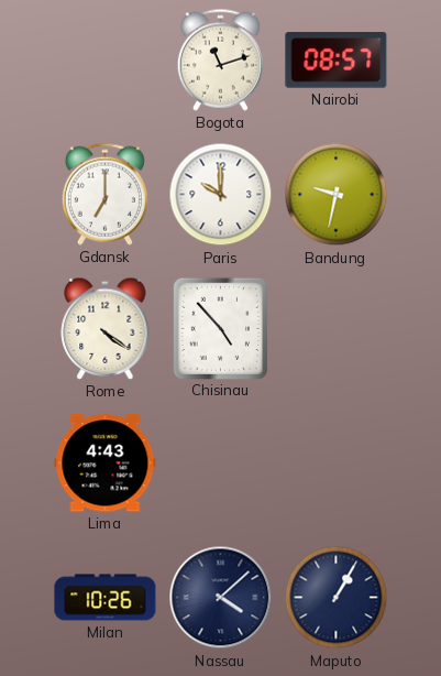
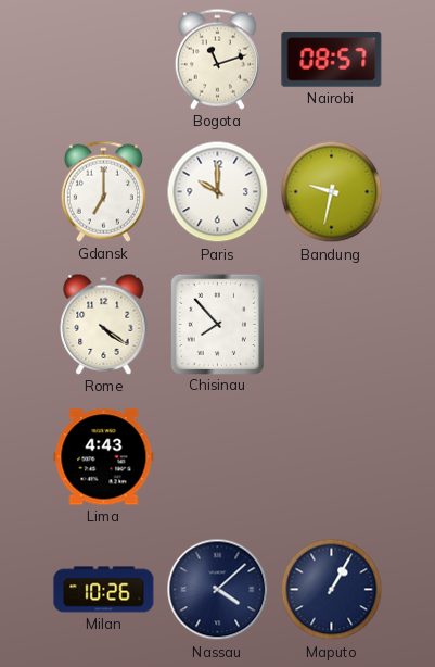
Chisinau: 4:53 -> 7:53 (217, 324)
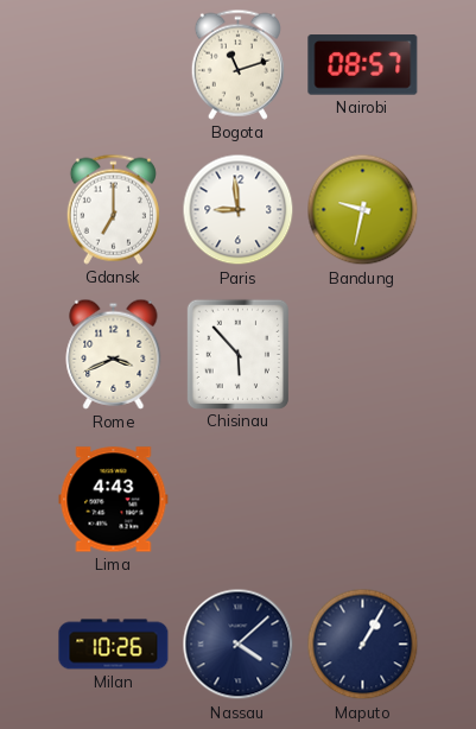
Paris: 10:00 -> 8:59 (239, 210)
Rome: 4:21 -> 3:41 (114, 354)
Chisinau: 7:53 -> 5:53 (237, 354)
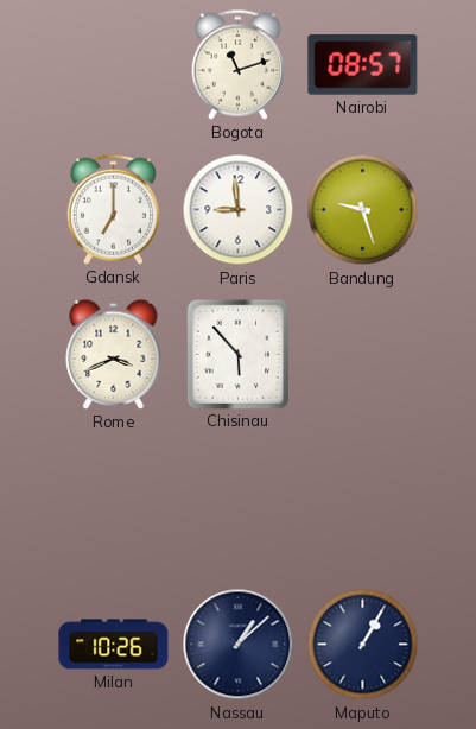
Bandung: 9:32 -> 9:27 (363, 210)
Lima: 4:43 -> none (114, 500)
Nassau: 4:08 -> 1:08 (239, 645)
